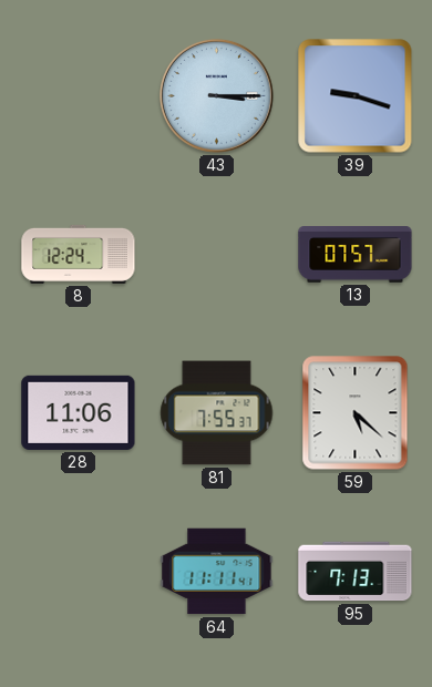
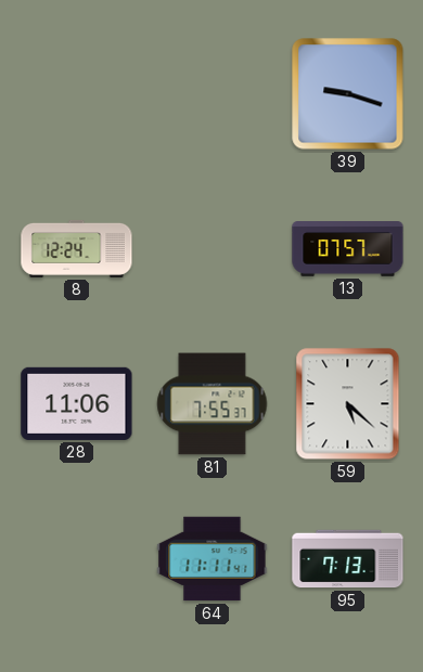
43: 3:15 -> none (216, 95)
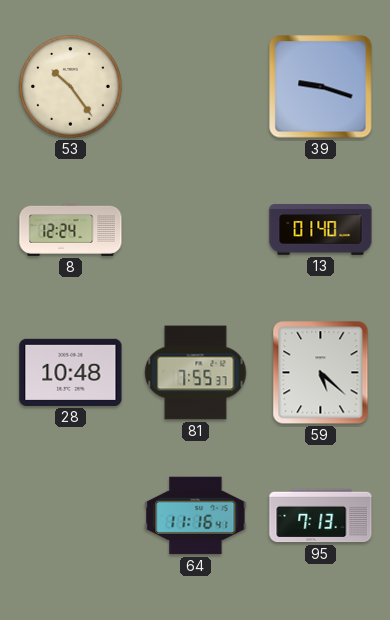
53: none -> 10:24 (71, 87)
13: 07:57 -> 01:40 (321, 230)
28: 11:06 -> 10:48 (71, 372)
64: 11:11 -> 11:16 (196, 516)
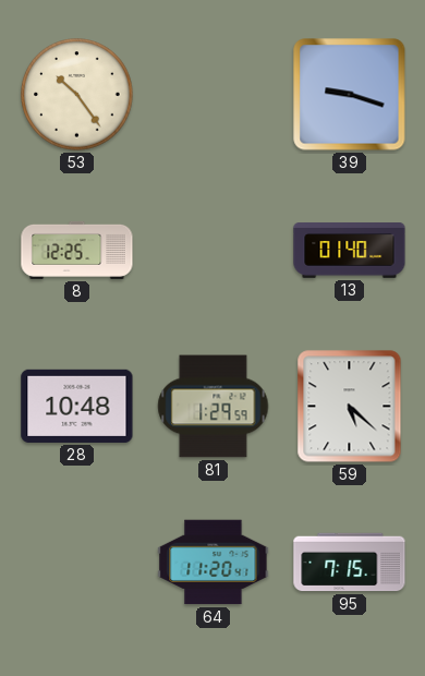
8: 12:24 -> 12:25 (77, 250)
81: 7:55 -> 1:29 (214, 407)
64: 11:16 -> 11:20 (214, 563)
95: 7:13 -> 7:15 (350, 563)
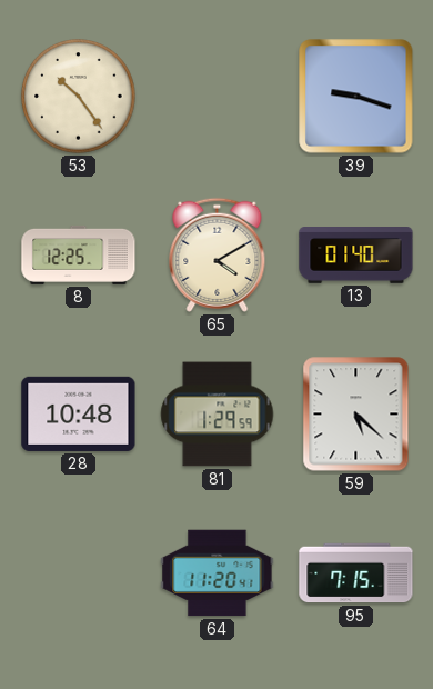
65: none -> 4:10 (218, 254)
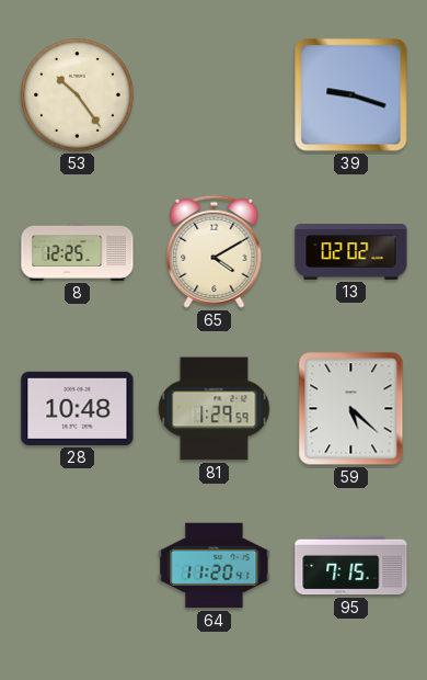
13: 01:40 -> 02:02 (351, 252)
